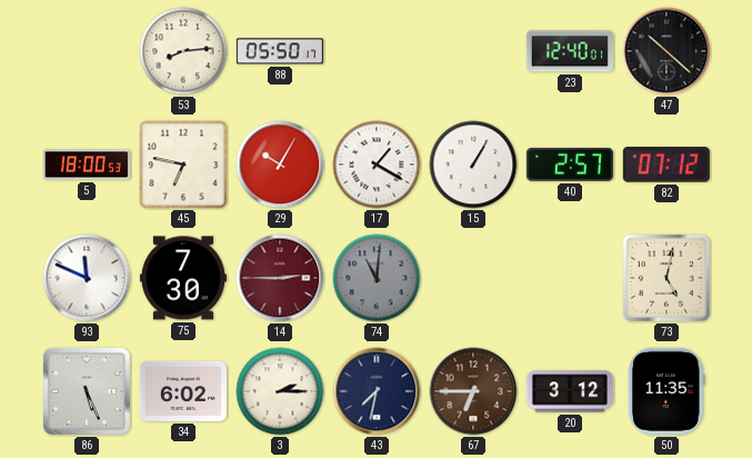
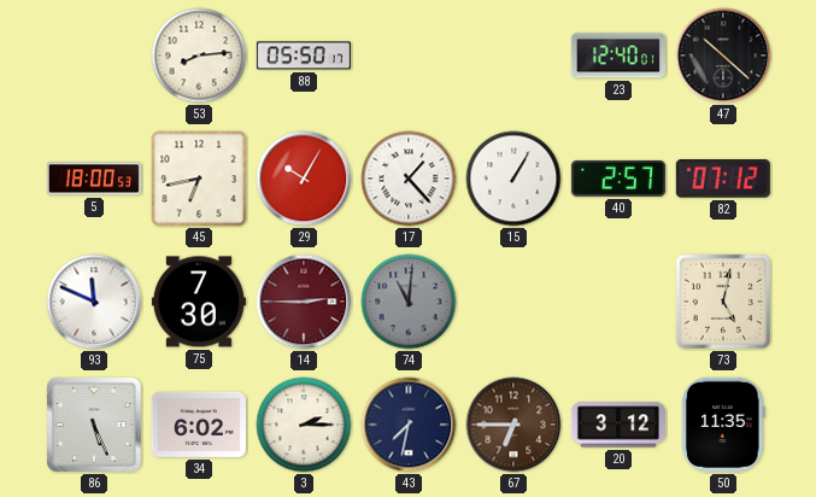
45: 6:47 -> 6:43 (199, 179)
17: 1:20 -> 1:23 (409, 179)
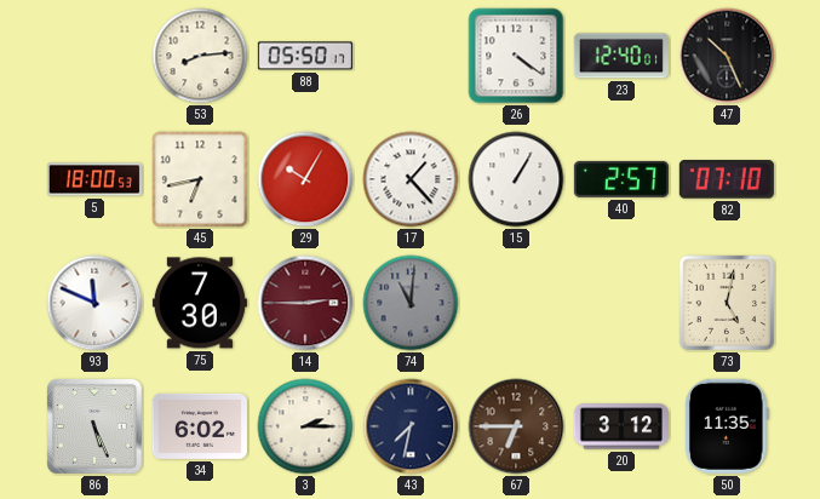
26: none -> 4:21 (516, 56)
47: 10:22 -> 10:26 (727, 56)
82: 07:12 -> 07:10 (727, 180)
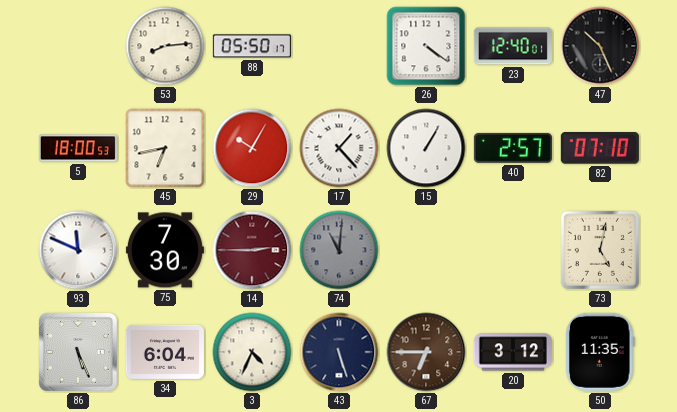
34: 6:02 -> 6:04 (165, 352)
3: 2:15 -> 4:34 (252, 352)
43: 7:32 -> 5:27 (339, 352)
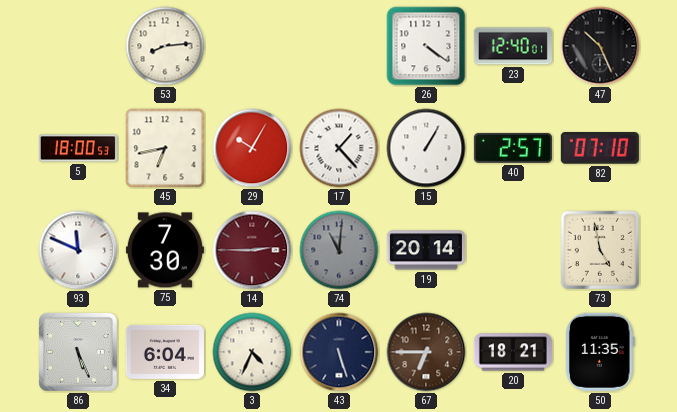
88: 05:50 -> none (252, 46)
19: none -> 20:14 (426, 250)
73: 5:02 -> 4:58 (600, 250)
20: 3:12 -> 18:21 (513, 352)
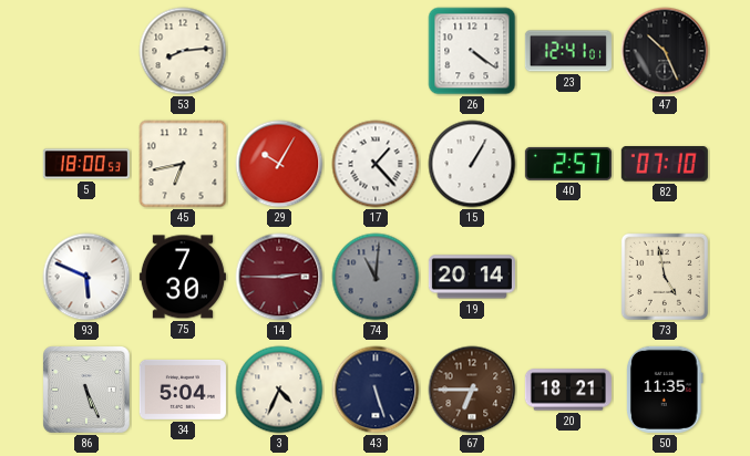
23: 12:40 -> 12:41 (568, 51)
93: 11:49 -> 5:49 (86, 277)
34: 6:04 -> 5:04 (183, 390)
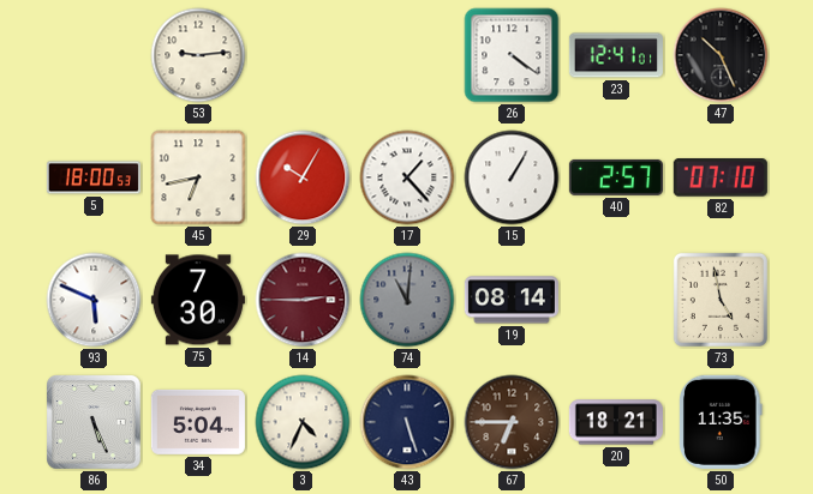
53: 8:14 -> 9:14 (198, 55)
19: 20:14 -> 08:14 (512, 300)
